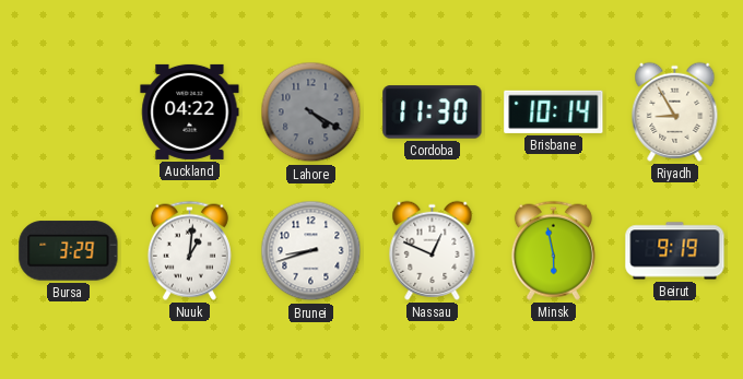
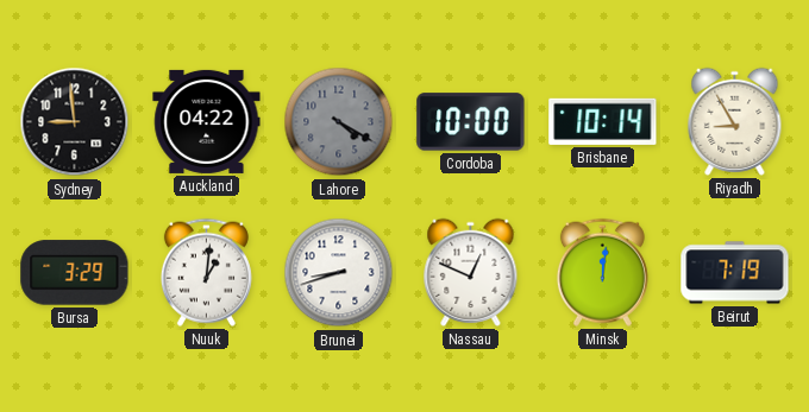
Sydney: none -> 8:59 (75, 122)
Cordoba: 11:30 -> 10:00 (471, 122)
Minsk: 5:58 -> 12:01 (602, 272)
Beirut: 9:19 -> 7:19 (735, 273)
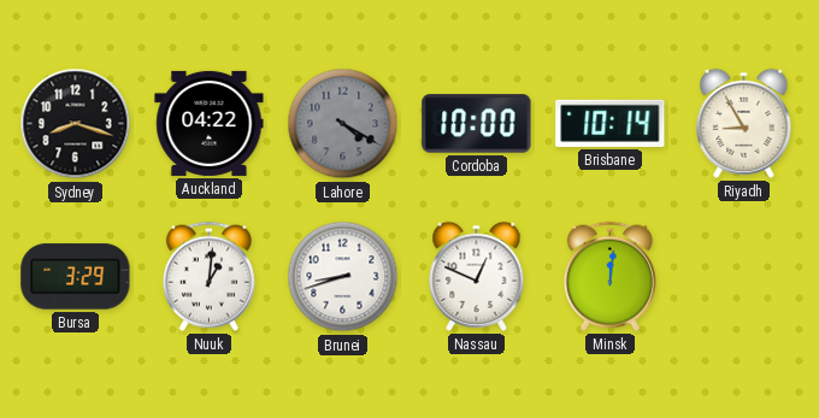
Sydney: 8:59 -> 8:18 (76, 124)
Beirut: 7:19 -> none (735, 273)
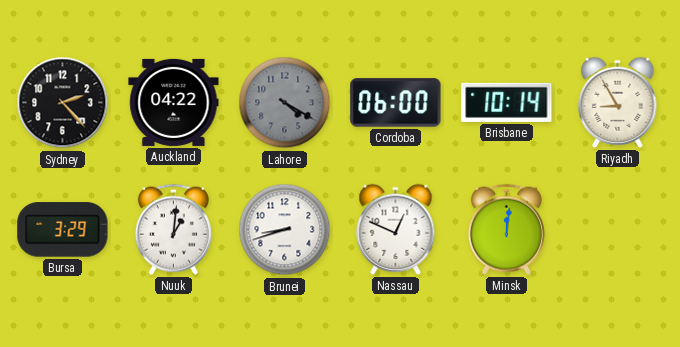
Sydney: 8:18 -> 2:23 (63, 103)
Cordoba: 10:00 -> 06:00 (396, 103)
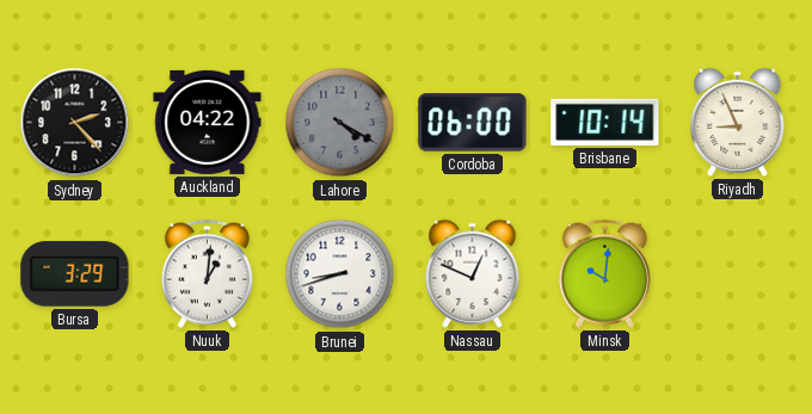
Riyadh: 8:55 -> 8:56 (738, 122)
Minsk: 12:01 -> 10:01 (604, 273)
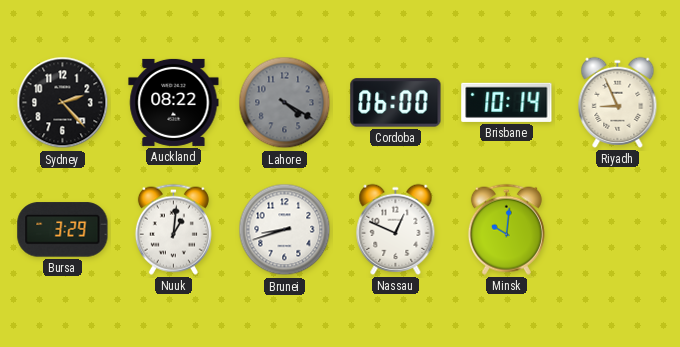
Auckland: 04:22 -> 08:22 (174, 102)
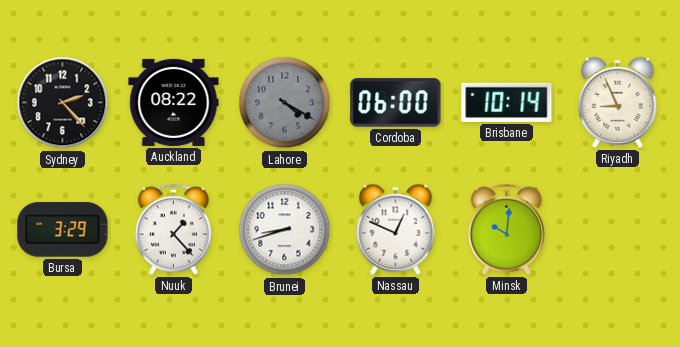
Nuuk: 1:01 -> 1:23 (173, 229)
